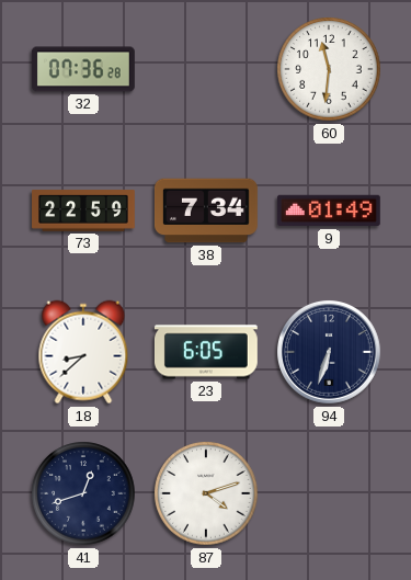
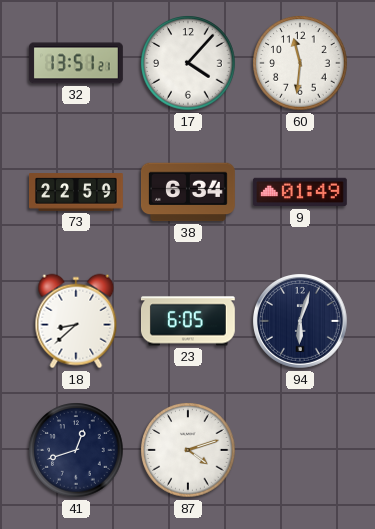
32: 07:36 -> 13:51 (76, 63)
17: none -> 4:07 (188, 63)
38: 7:34 -> 6:34 (188, 192)
94: 6:33 -> 6:03 (301, 322)
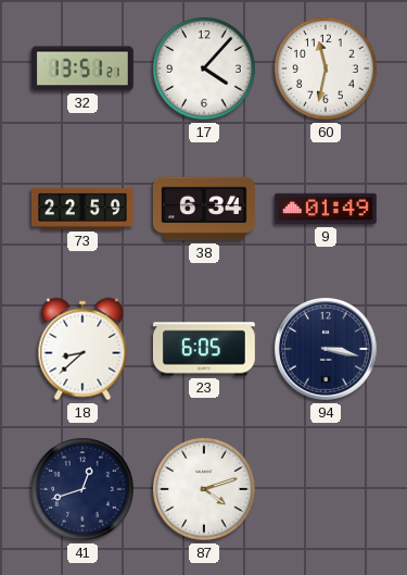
60: 11:31 -> 11:32 (326, 68)
94: 6:03 -> 3:17 (327, 350)
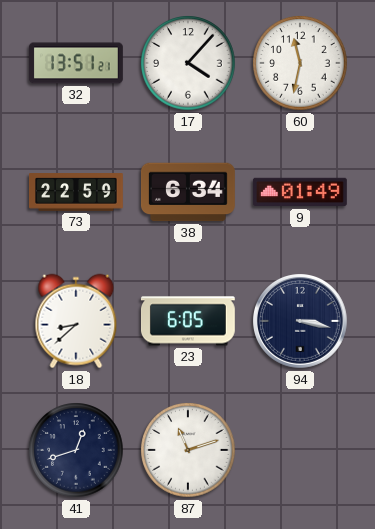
87: 4:12 -> 11:12 (188, 450)
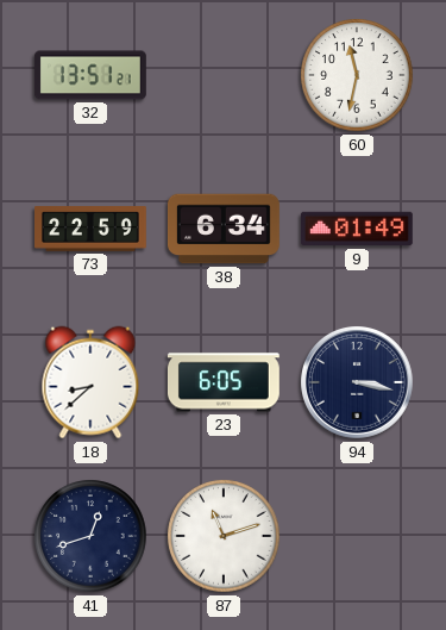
17: 4:07 -> none (188, 63)
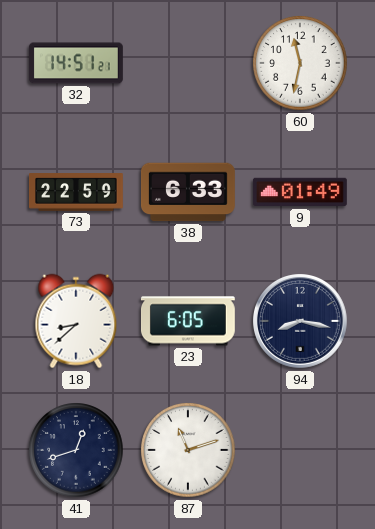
32: 13:51 -> 14:51 (76, 63)
38: 6:34 -> 6:33 (188, 192)
94: 3:17 -> 8:17 (301, 322)
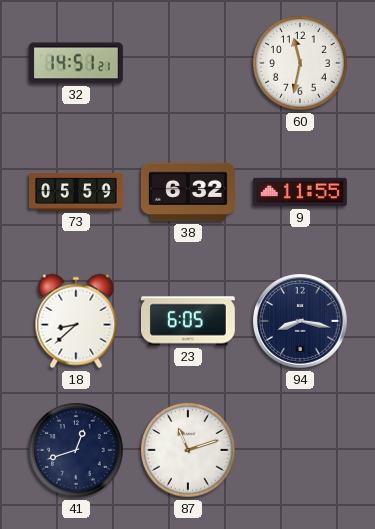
73: 22:59 -> 05:59 (77, 192)
38: 6:33 -> 6:32 (188, 192)
9: 01:49 -> 11:55 (300, 192)
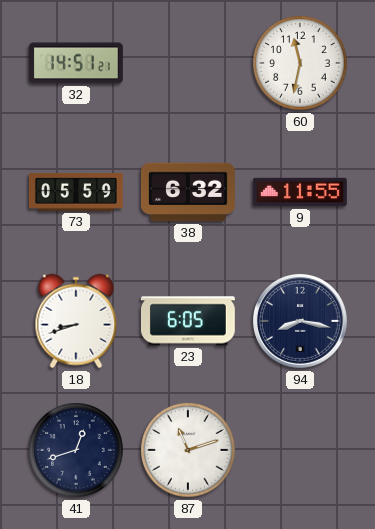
18: 8:38 -> 8:42 (76, 321)
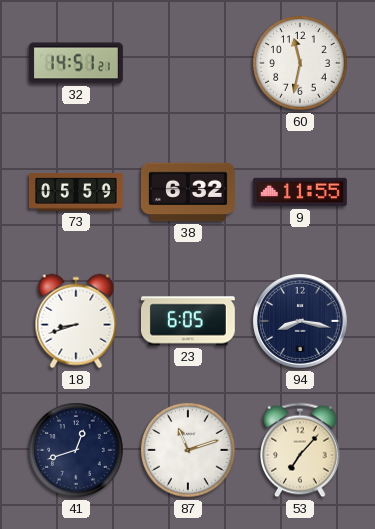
53: none -> 7:07 (300, 450)
